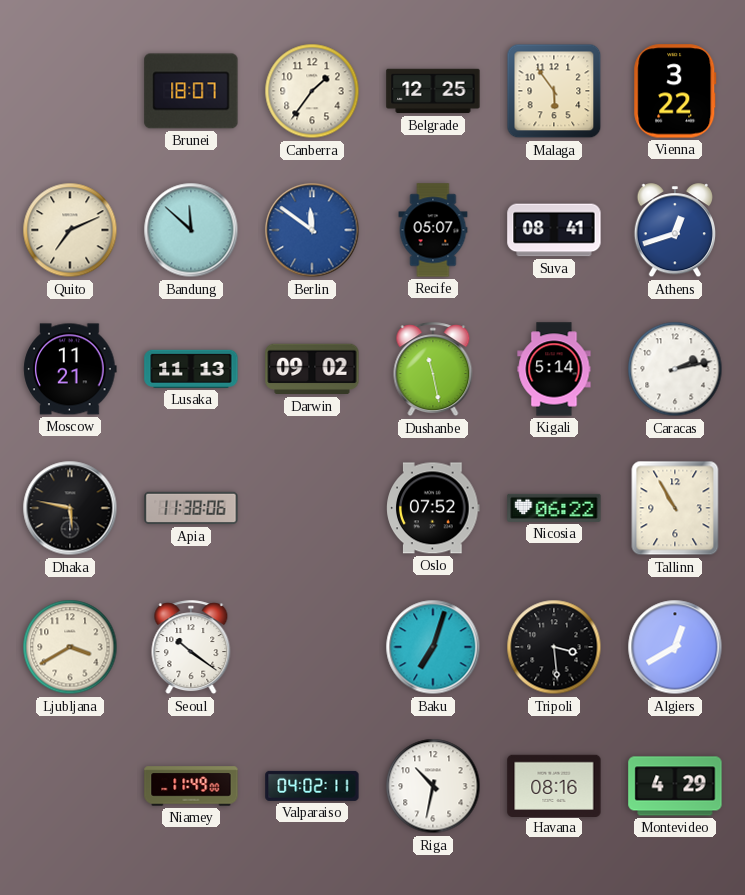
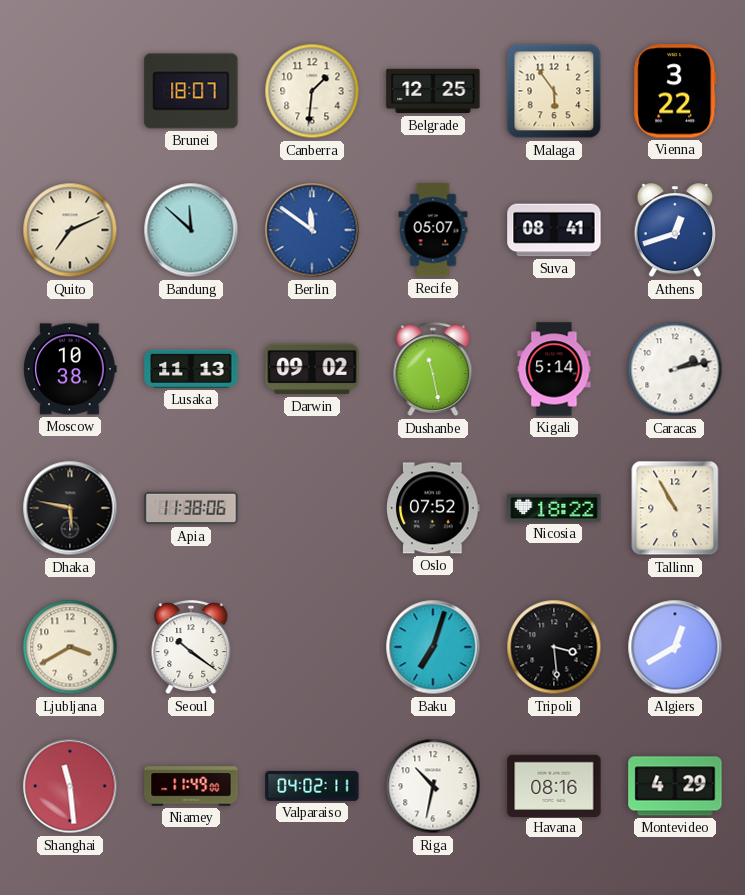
Canberra: 1:36 -> 1:31 (312, 91)
Moscow: 11:21 -> 10:38 (70, 369)
Nicosia: 06:22 -> 18:22 (554, 508)
Shanghai: none -> 11:29 (70, 786)
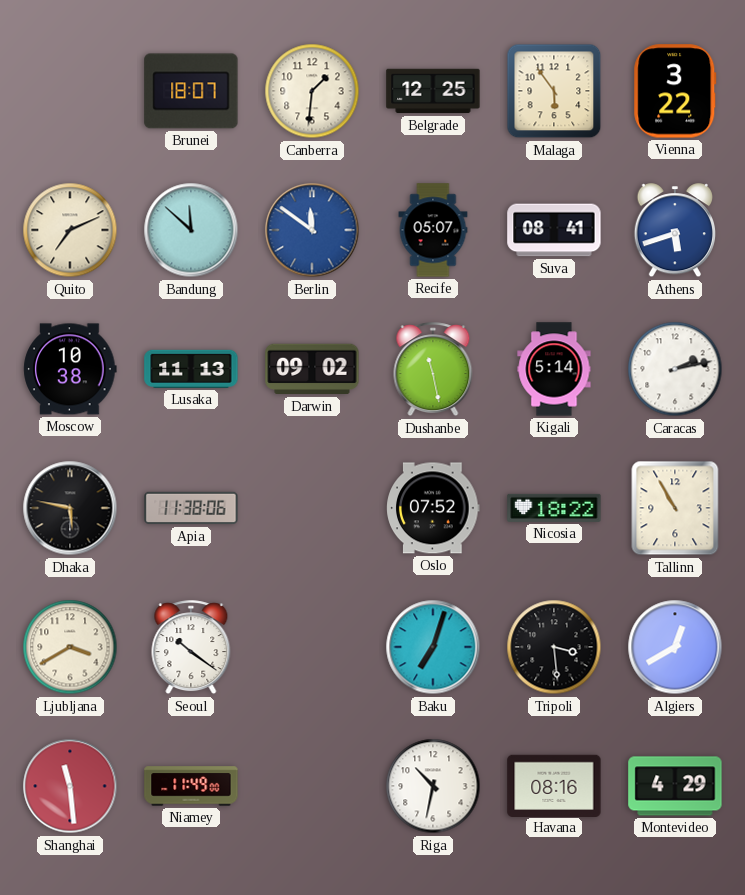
Athens: 12:42 -> 5:42 (674, 231)
Valparaiso: 04:02 -> none (312, 786)
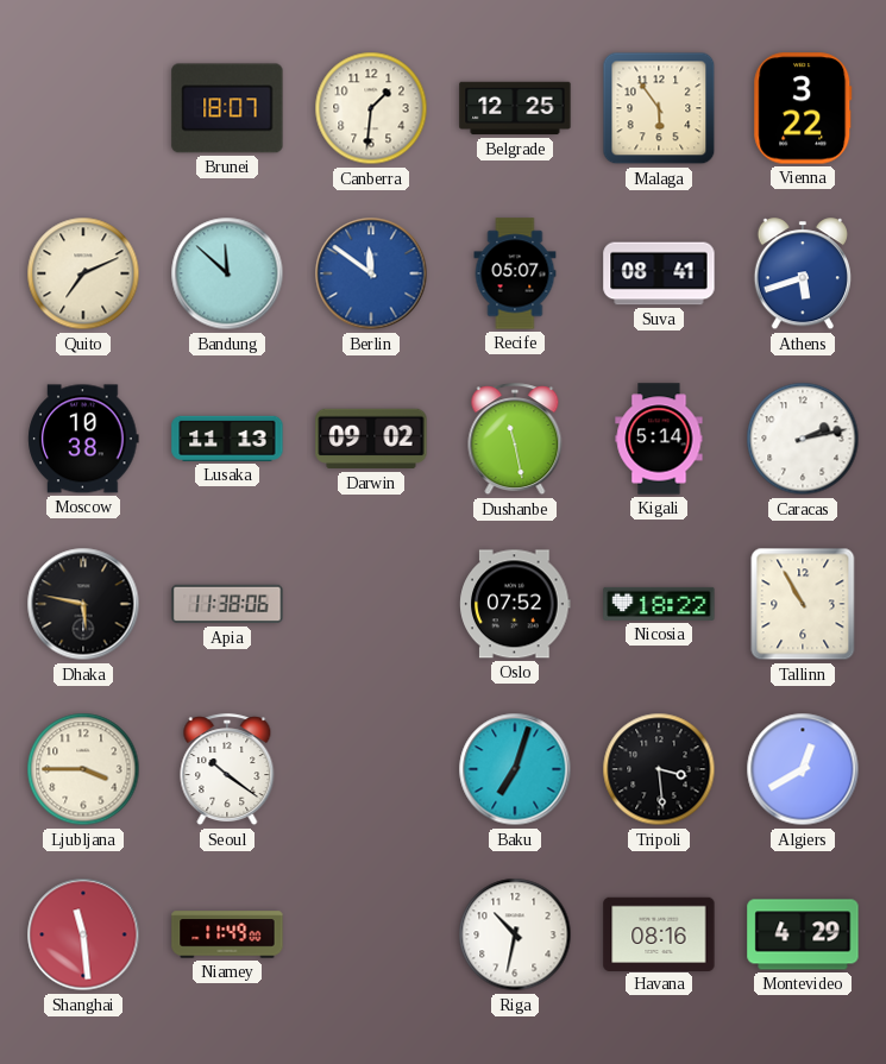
Ljubljana: 3:40 -> 3:45 (83, 769)
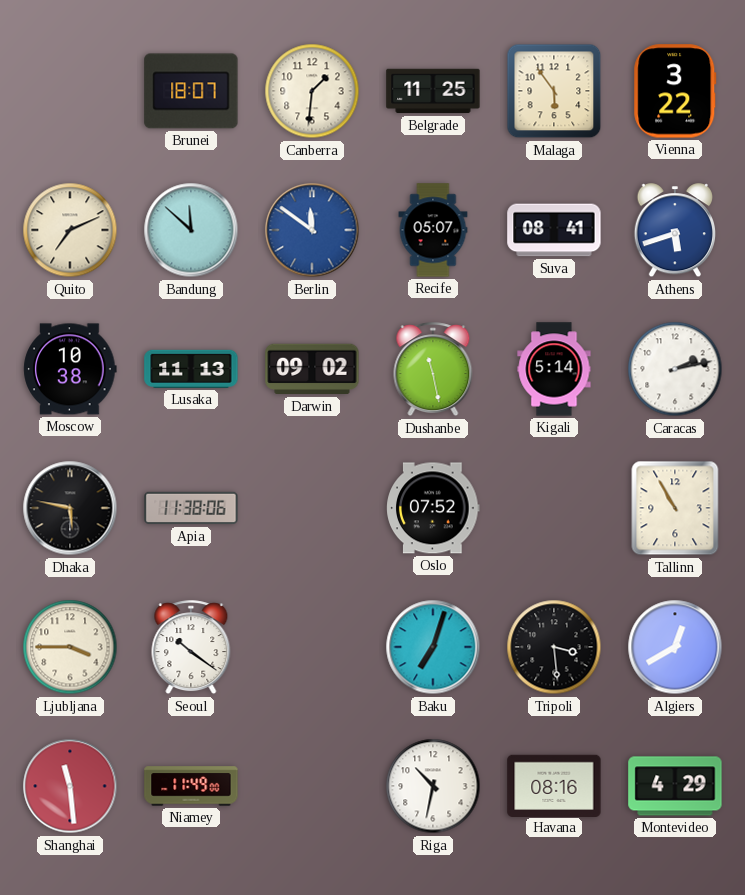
Belgrade: 12:25 -> 11:25 (433, 91)
Nicosia: 18:22 -> none (659, 604)
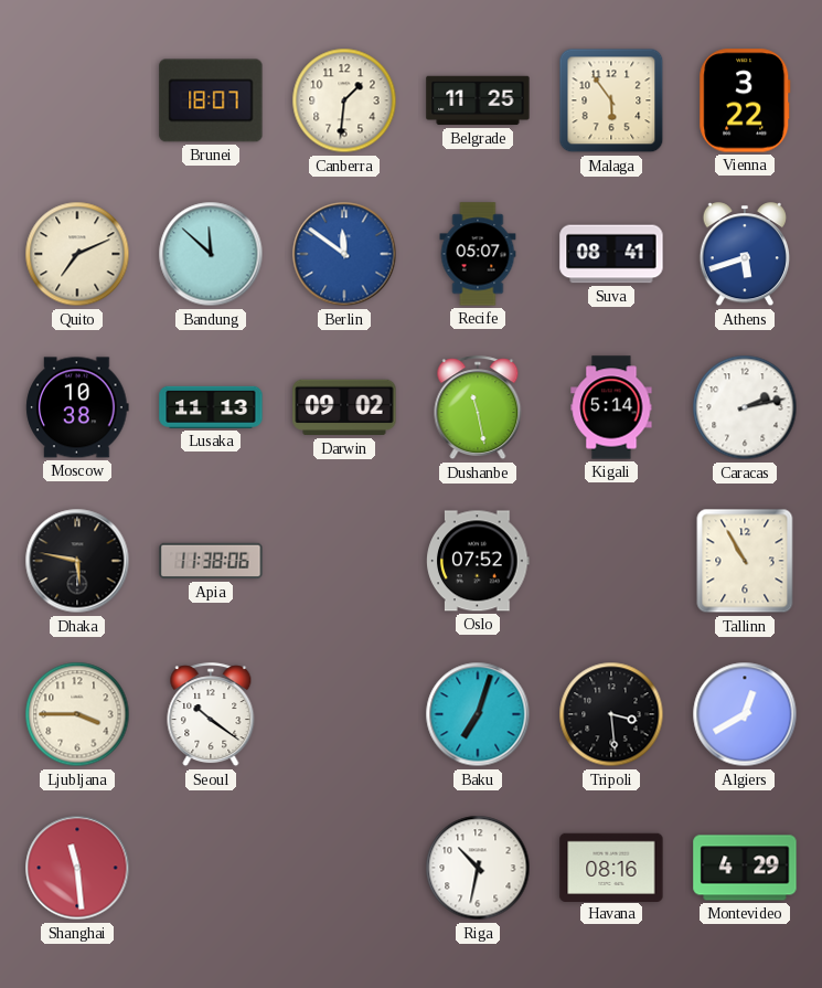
Niamey: 11:49 -> none (191, 786)
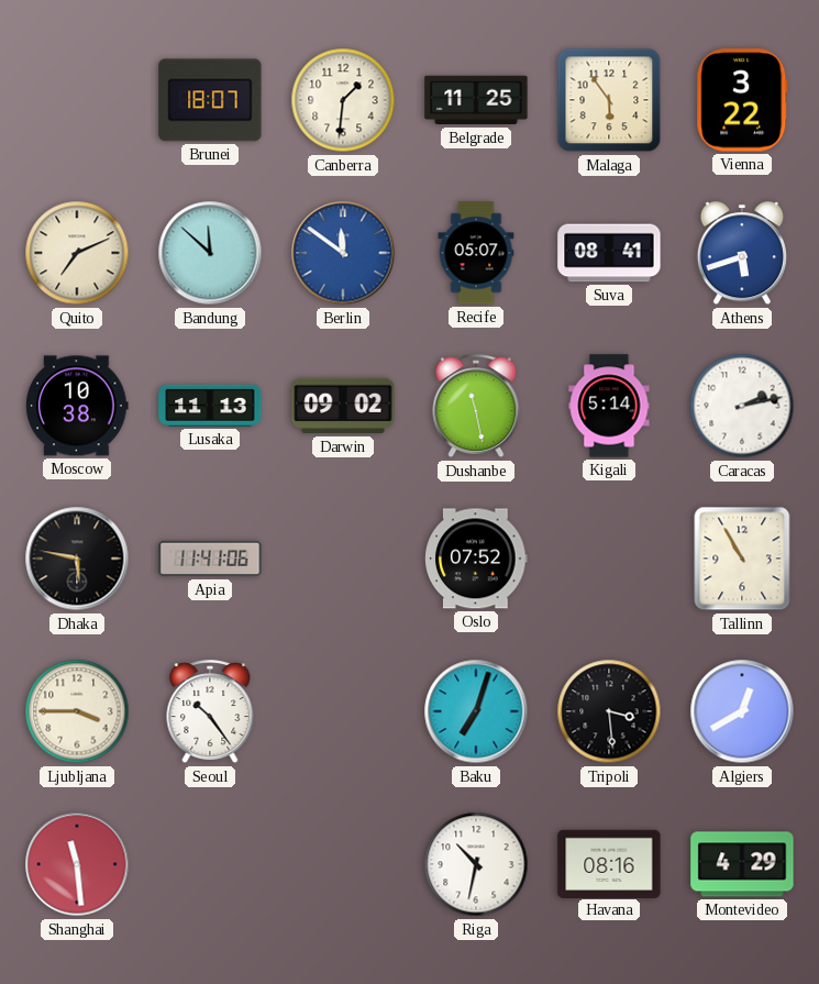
Apia: 11:38 -> 11:41 (210, 559)
Seoul: 10:21 -> 10:24 (210, 712)
